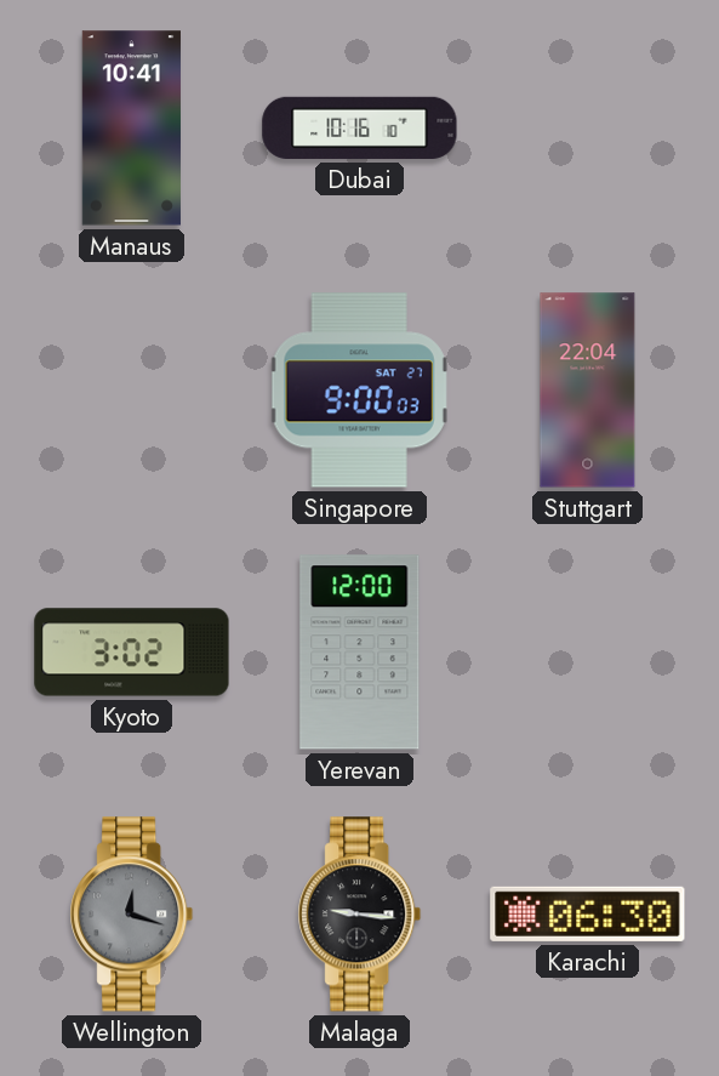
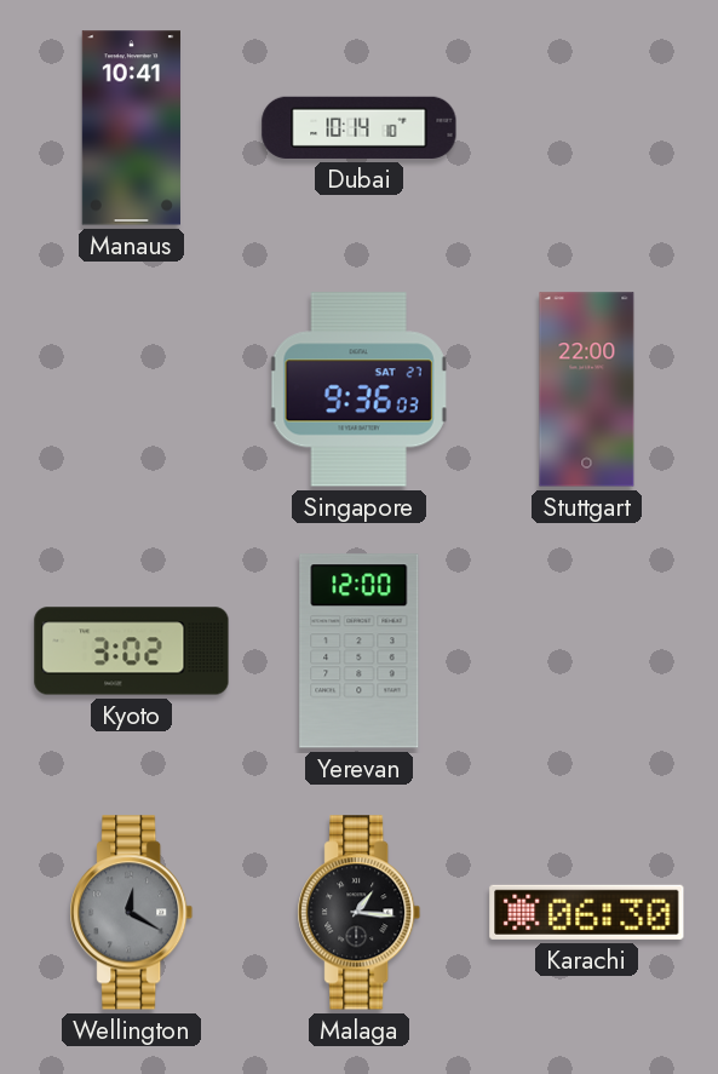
Dubai: 10:16 -> 10:14 (360, 127)
Singapore: 9:00 -> 9:36 (358, 390)
Stuttgart: 22:04 -> 22:00 (587, 390)
Wellington: 12:18 -> 12:20 (132, 913)
Malaga: 9:16 -> 1:16 (360, 913)
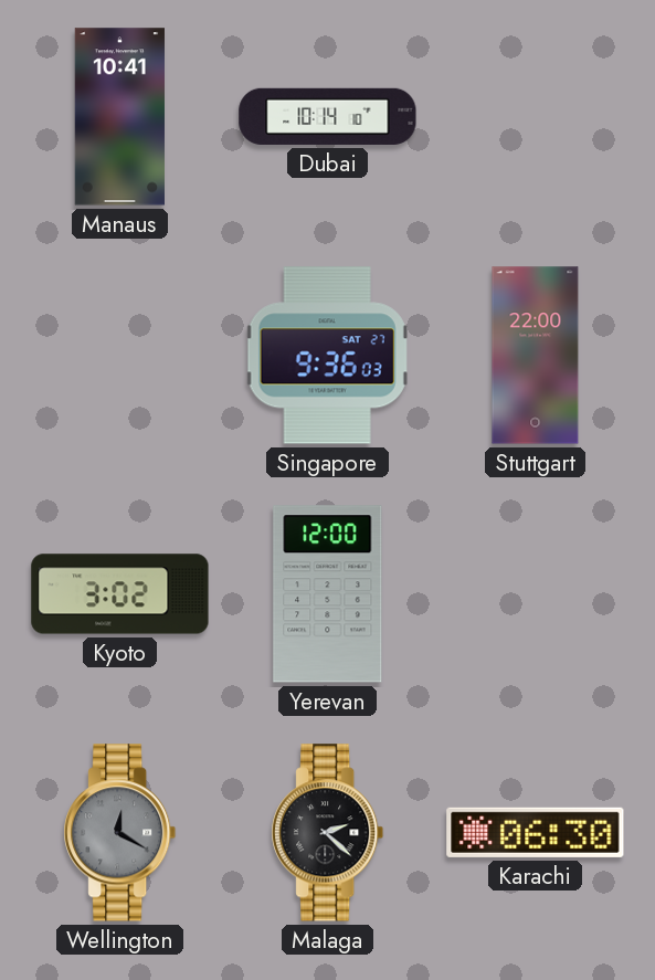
Malaga: 1:16 -> 2:22 (328, 833)
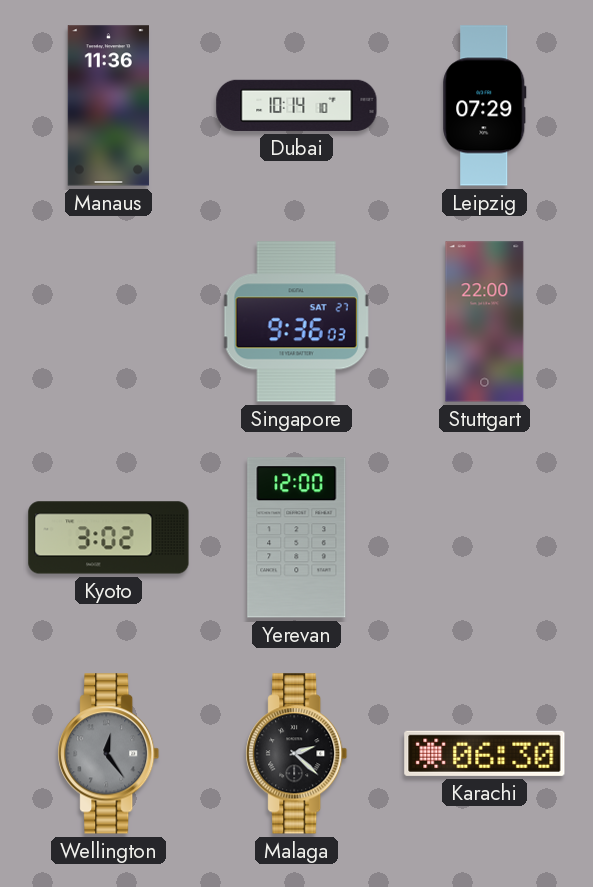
Manaus: 10:41 -> 11:36 (108, 106)
Leipzig: none -> 07:29 (485, 106)
Wellington: 12:20 -> 12:24 (109, 754)
